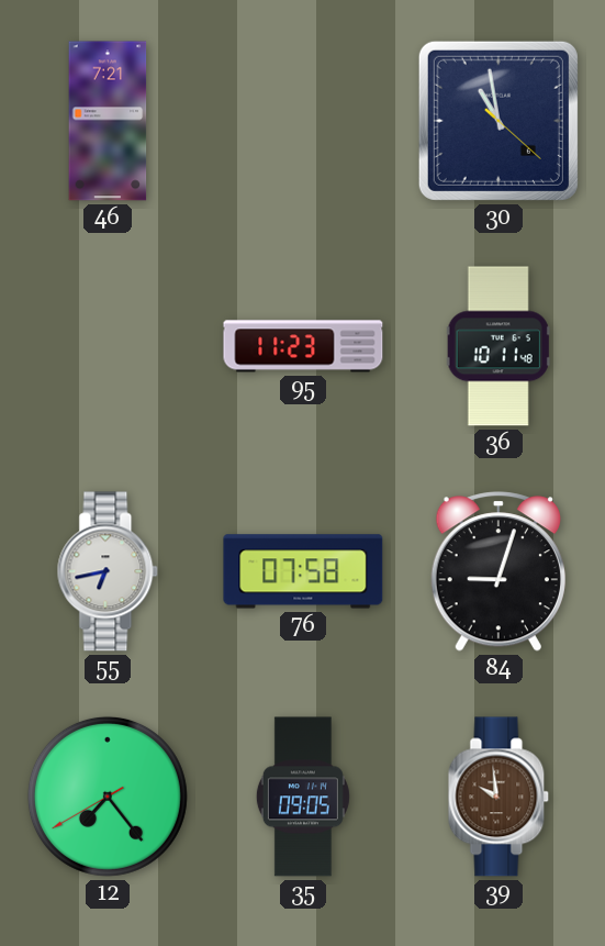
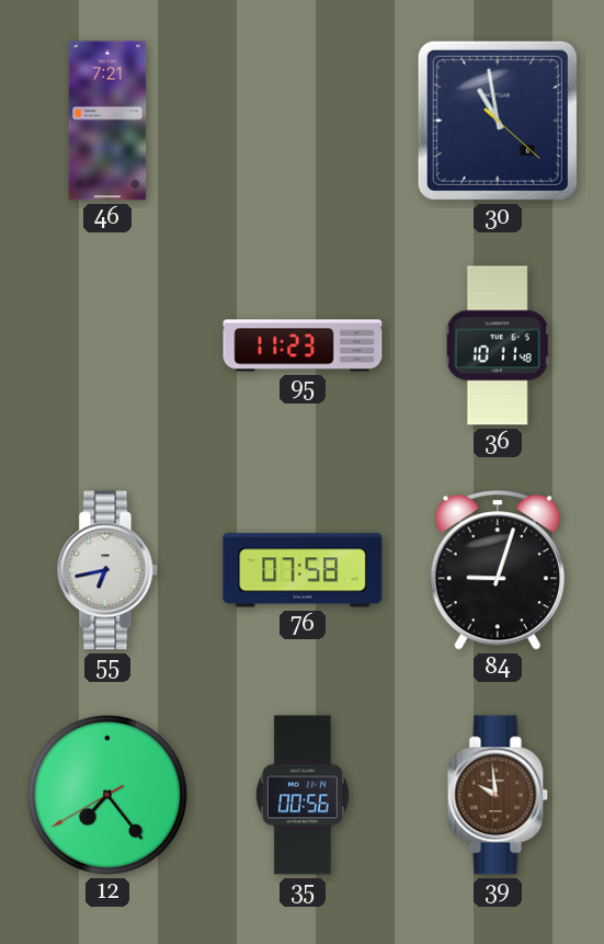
35: 09:05 -> 00:56 (303, 795)
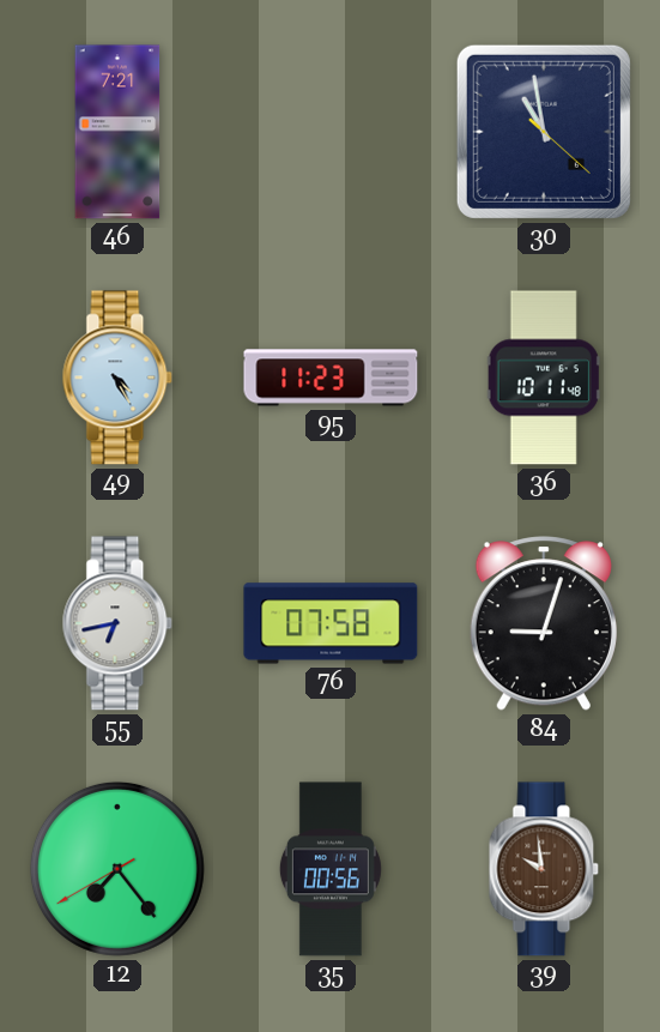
49: none -> 4:25 (117, 378)
